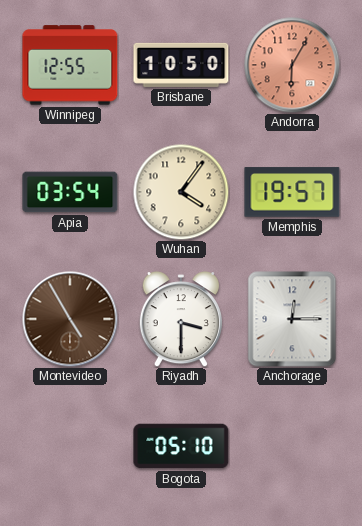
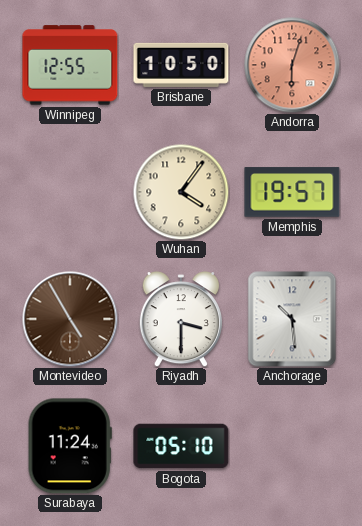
Andorra: 6:05 -> 6:03 (292, 65)
Apia: 03:54 -> none (70, 192)
Anchorage: 12:15 -> 10:29 (292, 319)
Surabaya: none -> 11:24 (70, 446)
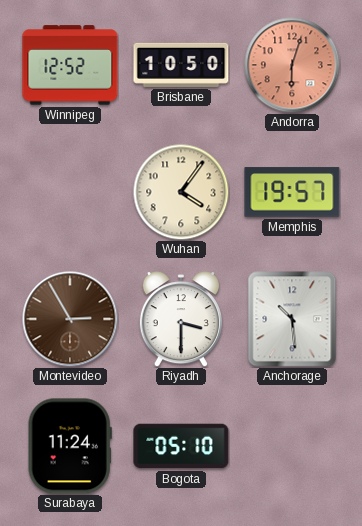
Winnipeg: 12:55 -> 12:52 (70, 65)
Montevideo: 4:55 -> 2:55 (70, 319)
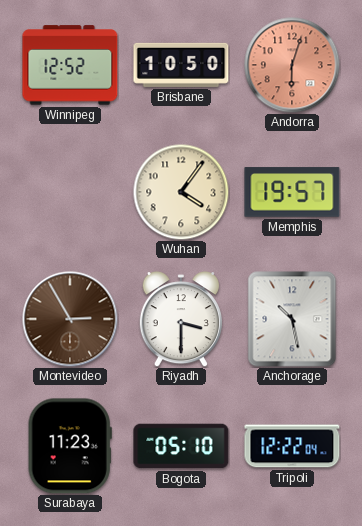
Anchorage: 10:29 -> 10:28 (292, 319)
Surabaya: 11:24 -> 11:23 (70, 446)
Tripoli: none -> 12:22 (292, 446)
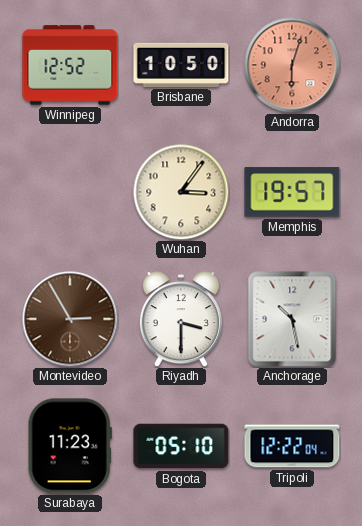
Wuhan: 4:06 -> 3:06 (181, 192)
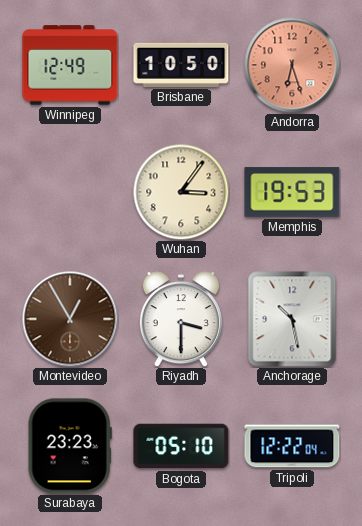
Winnipeg: 12:52 -> 12:49 (70, 65)
Andorra: 6:03 -> 6:27 (292, 65)
Memphis: 19:57 -> 19:53 (292, 192)
Montevideo: 2:55 -> 12:55 (70, 319)
Surabaya: 11:23 -> 23:23 (70, 446)
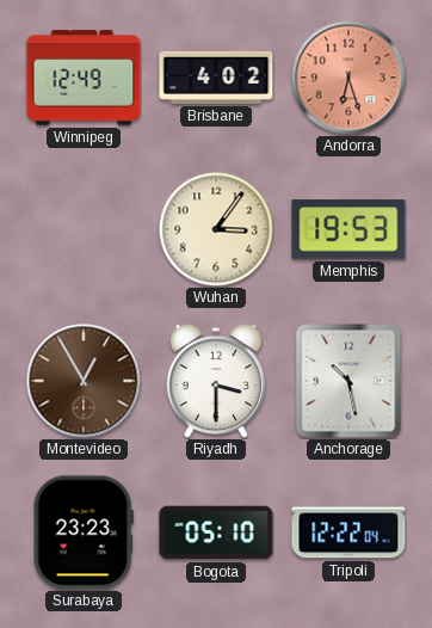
Brisbane: 10:50 -> 4:02 (216, 78)
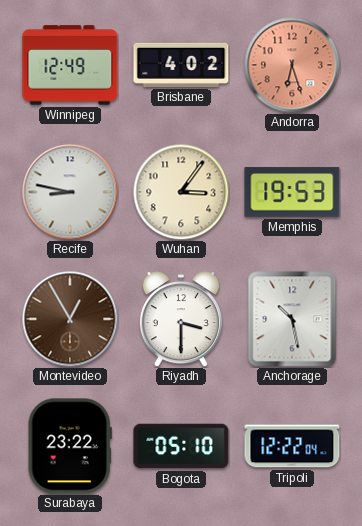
Recife: none -> 8:47 (70, 192)
Surabaya: 23:23 -> 23:22 (70, 446)
